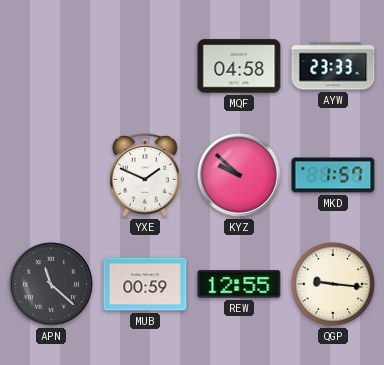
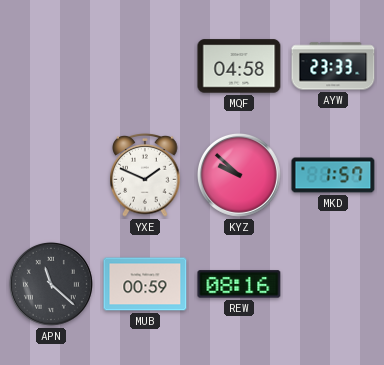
REW: 12:55 -> 08:16 (239, 284)
QGP: 9:16 -> none (333, 284)
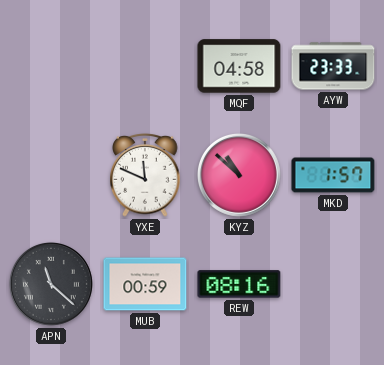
YXE: 1:49 -> 11:49 (145, 175)
KYZ: 9:52 -> 10:52 (239, 175)
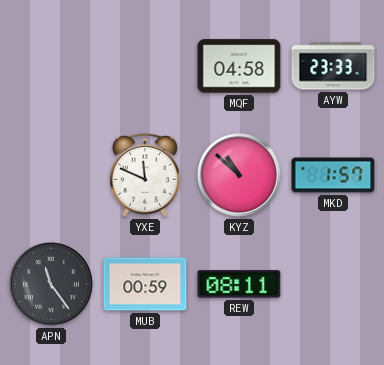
APN: 11:22 -> 11:24 (51, 284)
REW: 08:16 -> 08:11 (239, 284)
